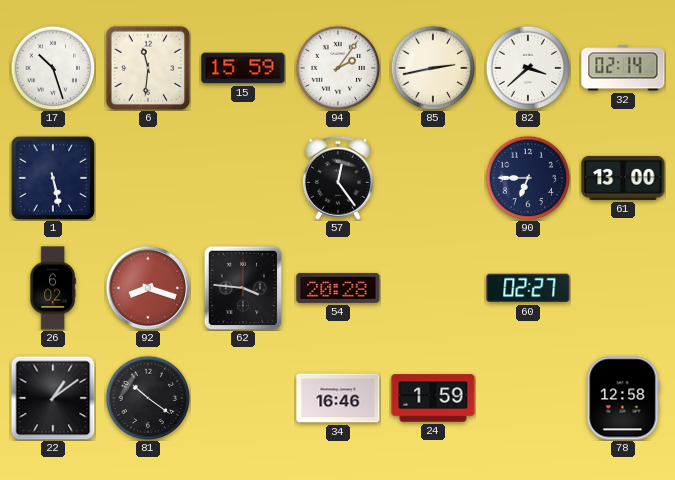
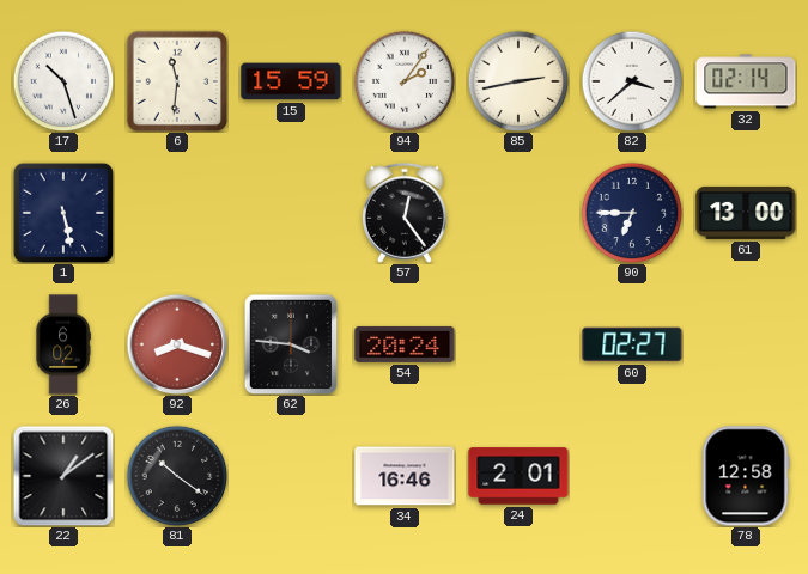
54: 20:28 -> 20:24 (405, 344)
24: 1:59 -> 2:01 (518, 476)
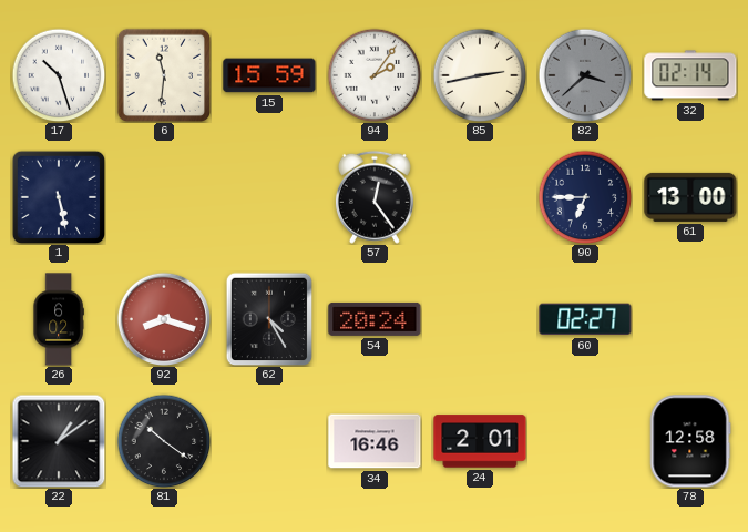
82 dial: white -> grey (585, 75)
62: 3:46 -> 4:25 (269, 319)
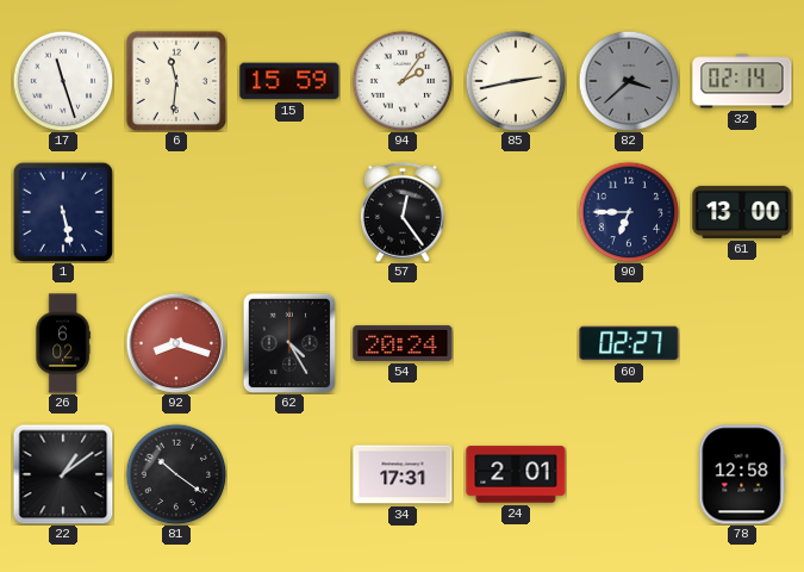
17: 10:27 -> 11:27 (63, 81)
34: 16:46 -> 17:31 (403, 474)
